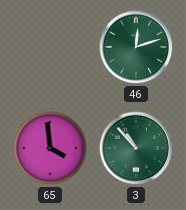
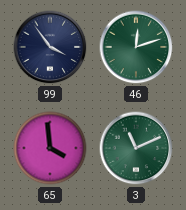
99: none -> 3:54 (50, 47)
3: 10:53 -> 11:11 (136, 148)
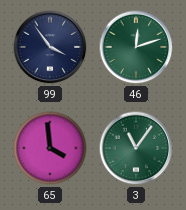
3: 11:11 -> 11:06 (136, 148)
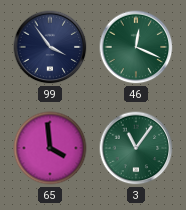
46: 12:12 -> 12:19 (136, 47)
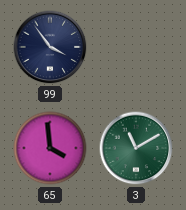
46: 12:19 -> none (136, 47)
3: 11:06 -> 11:10 (136, 148)
